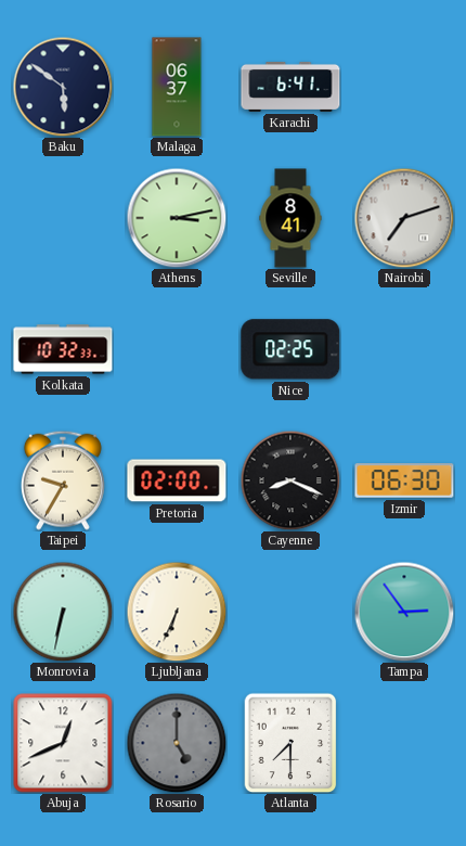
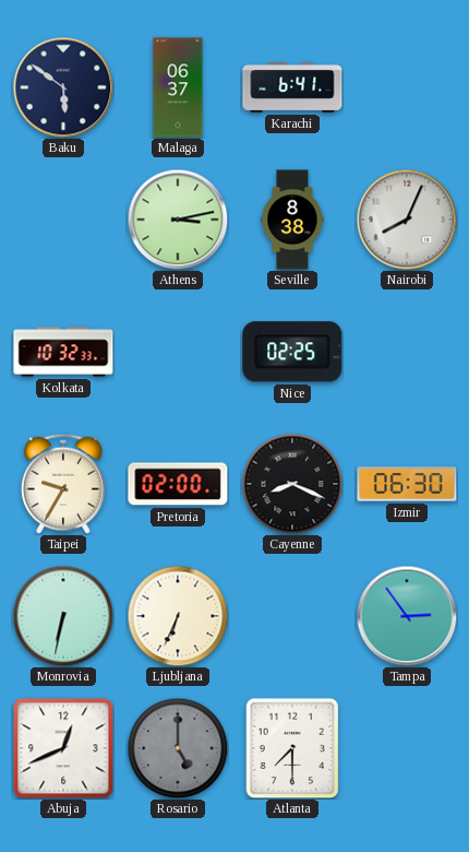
Seville: 8:41 -> 8:38 (292, 220)
Nairobi: 7:12 -> 8:04 (407, 220)
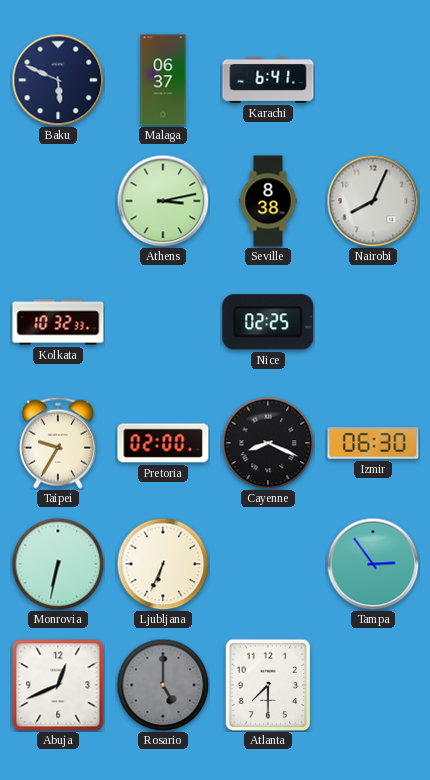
Baku: 5:51 -> 5:49 (58, 80)
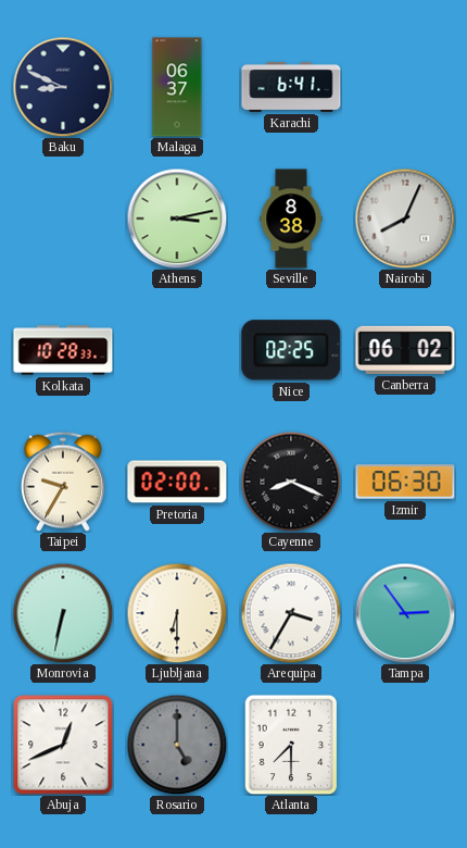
Baku: 5:49 -> 8:49 (63, 87)
Kolkata: 10:32 -> 10:28 (63, 350)
Canberra: none -> 06:02 (405, 350)
Ljubljana: 6:34 -> 6:30 (177, 613)
Arequipa: none -> 3:35 (291, 613)
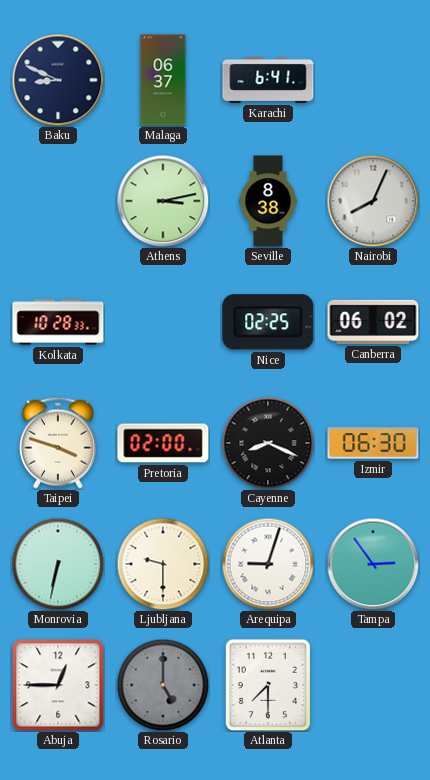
Taipei: 9:35 -> 3:48 (58, 443)
Ljubljana: 6:30 -> 9:30 (163, 564)
Arequipa: 3:35 -> 9:03 (268, 564)
Abuja: 12:41 -> 12:45 (58, 685)
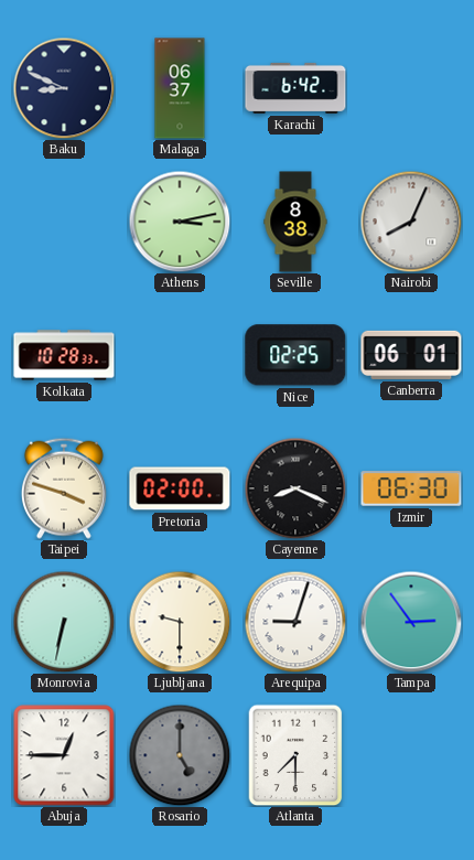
Karachi: 6:41 -> 6:42 (295, 88)
Canberra: 06:02 -> 06:01 (411, 355)
